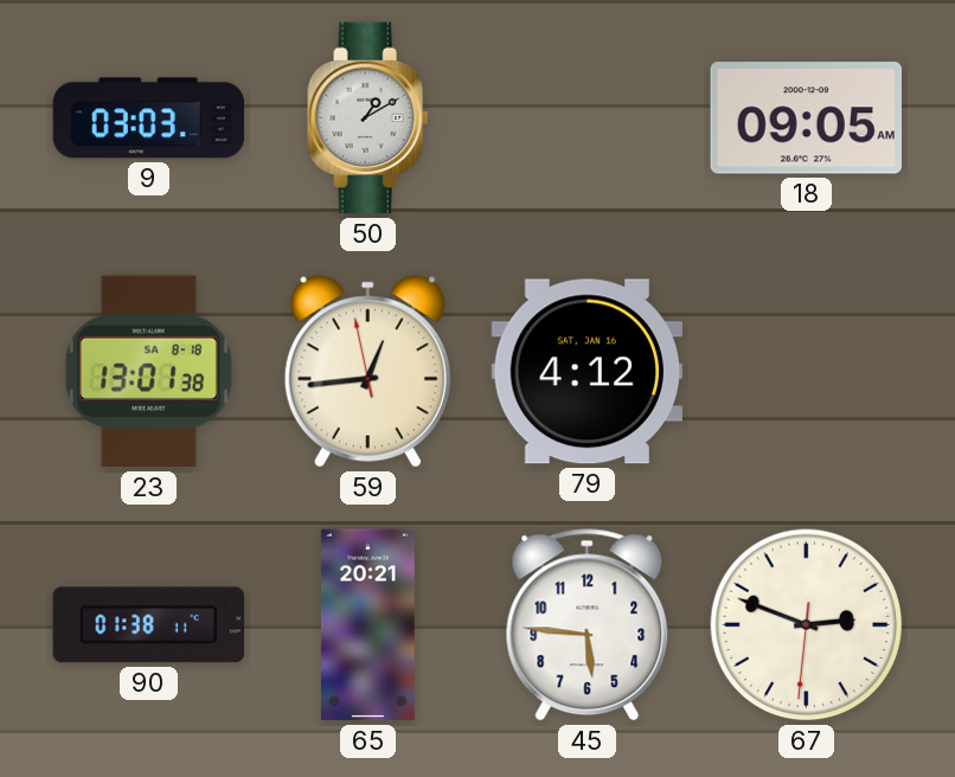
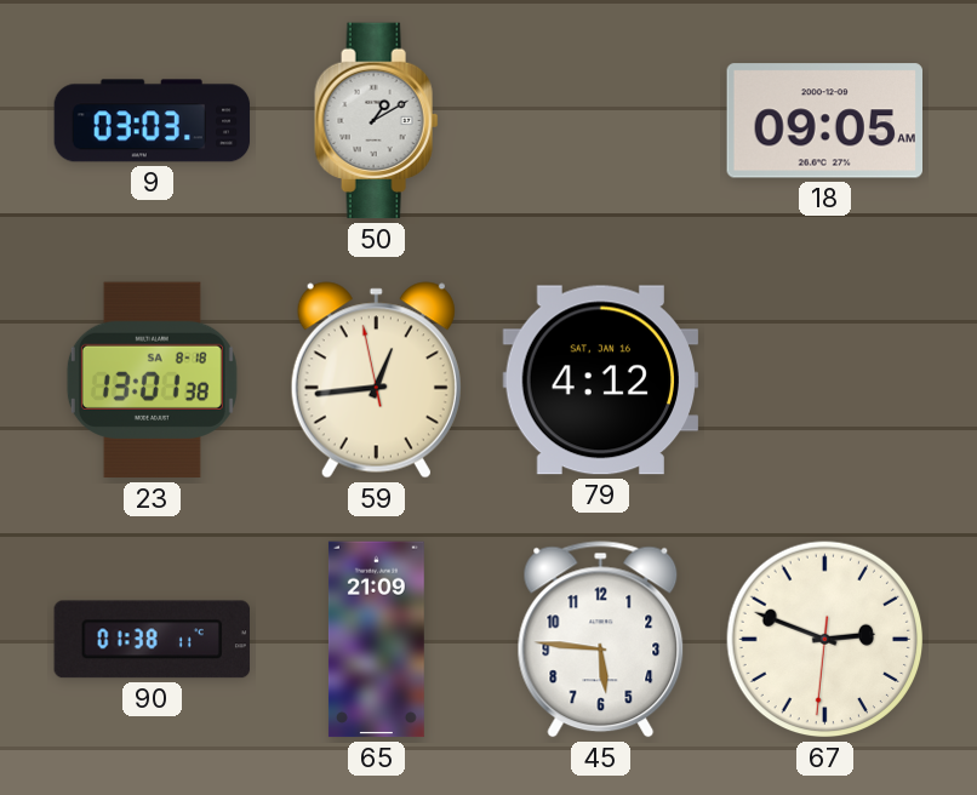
65: 20:21 -> 21:09 (376, 640)
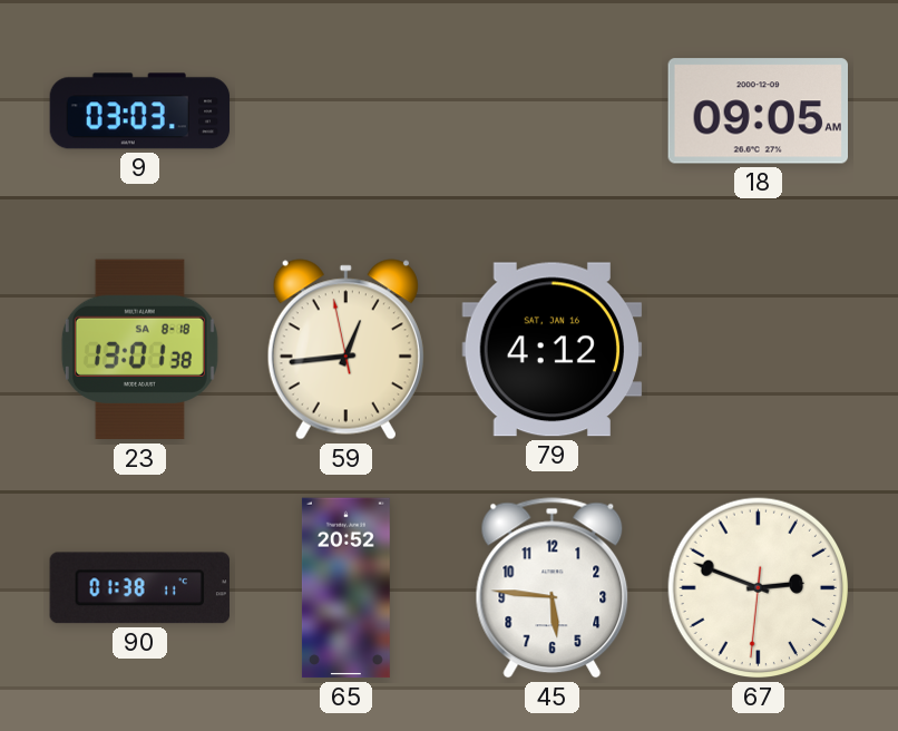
50: 1:10 -> none (377, 121)
65: 21:09 -> 20:52 (345, 588)
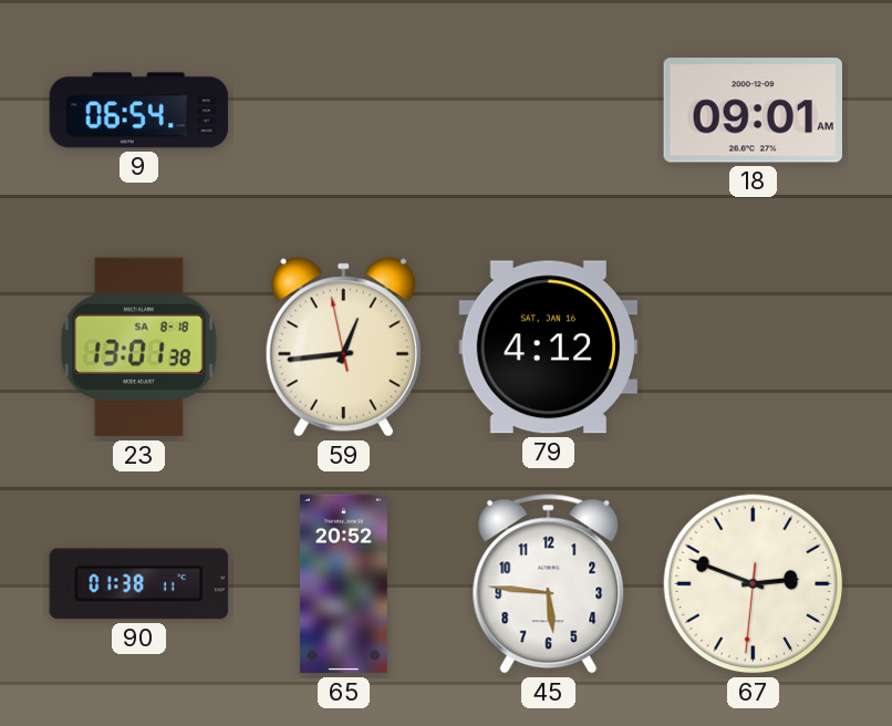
9: 03:03 -> 06:54 (139, 111)
18: 09:05 -> 09:01 (753, 111)
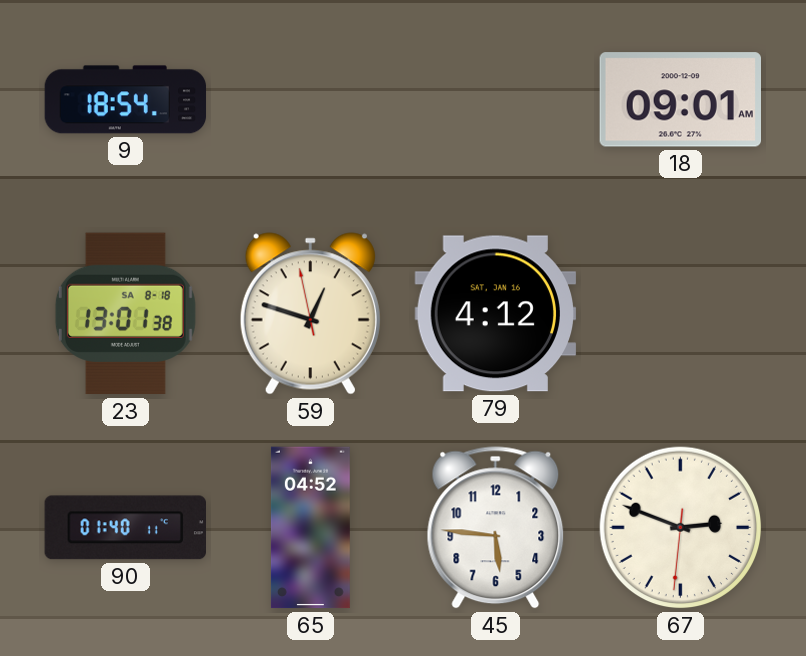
9: 06:54 -> 18:54 (126, 100)
59: 12:43 -> 12:47 (310, 314)
90: 01:38 -> 01:40 (125, 528)
65: 20:52 -> 04:52 (310, 528)
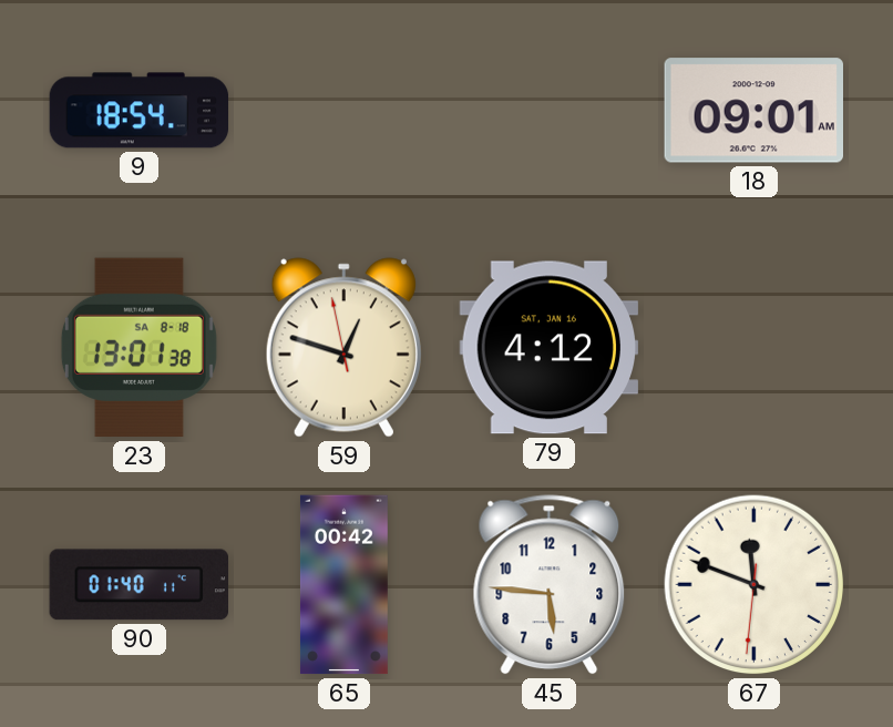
65: 04:52 -> 00:42 (343, 585)
67: 2:48 -> 11:48 (755, 585)
